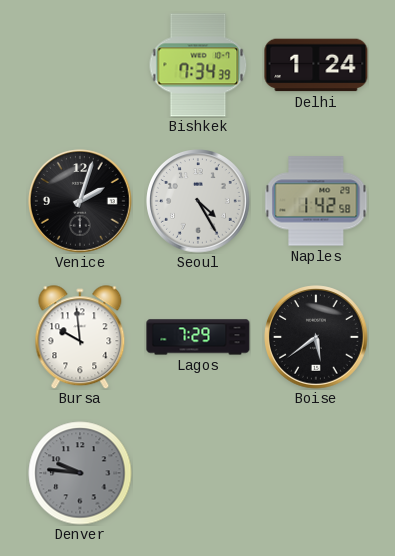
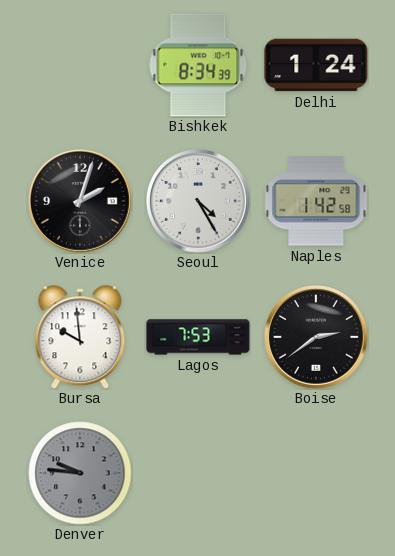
Bishkek: 7:34 -> 8:34 (198, 65)
Lagos: 7:29 -> 7:53 (198, 337)
Boise: 5:39 -> 2:39 (316, 337)
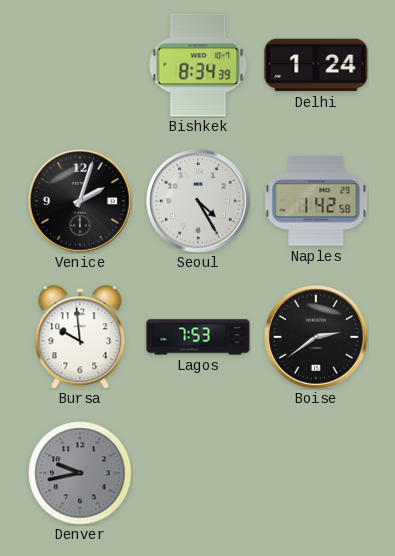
Denver: 9:46 -> 9:43 (80, 473)
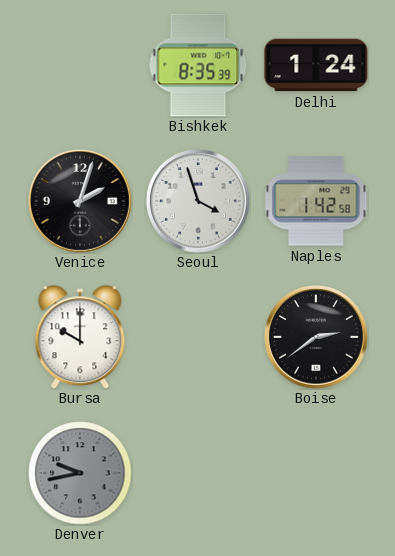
Bishkek: 8:34 -> 8:35 (198, 65)
Seoul: 4:25 -> 3:57 (198, 201)
Bursa: 9:59 -> 10:00 (80, 337)
Lagos: 7:53 -> none (198, 337)
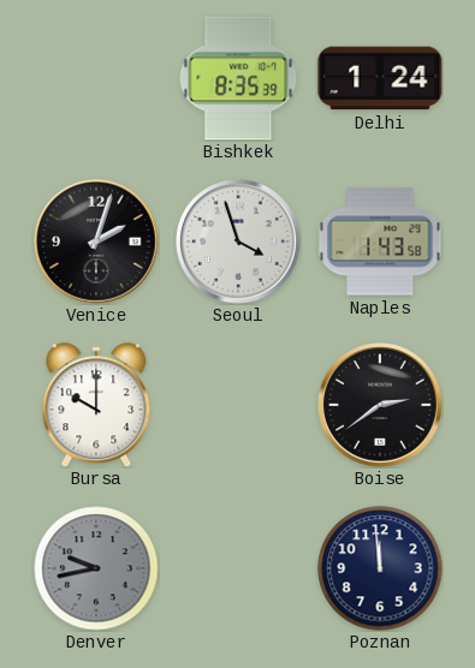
Naples: 1:42 -> 1:43 (380, 241)
Poznan: none -> 11:59 (380, 568)
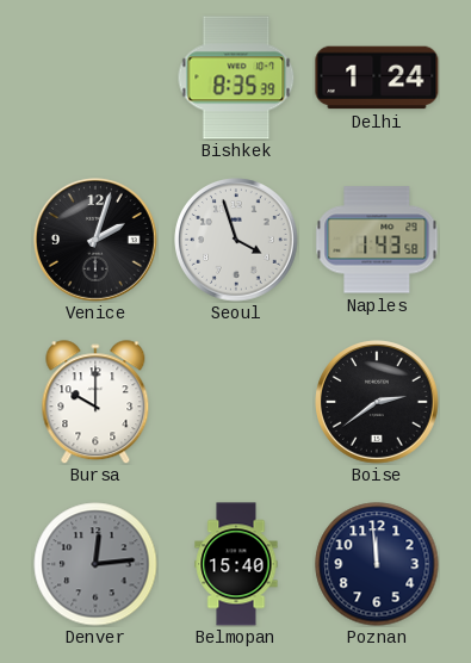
Denver: 9:43 -> 12:14 (95, 564)
Belmopan: none -> 15:40 (236, 564)
